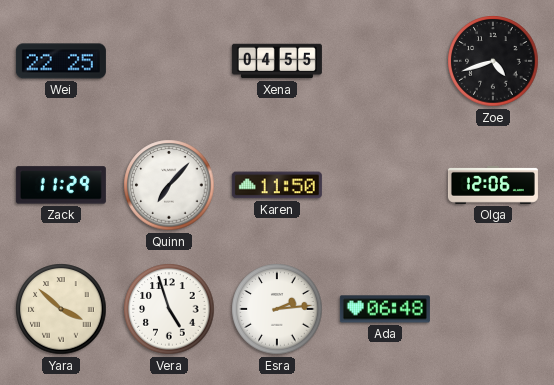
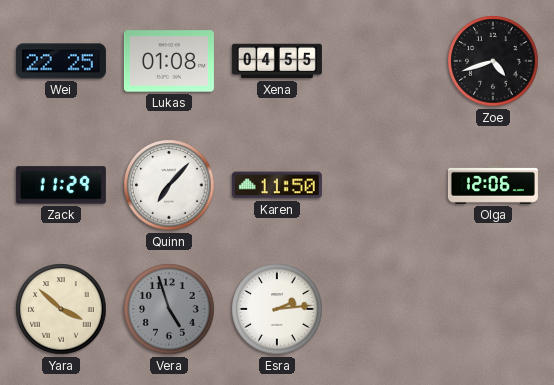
Lukas: none -> 01:08 (169, 61)
Vera dial: white -> grey (169, 309)
Ada: 06:48 -> none (385, 309)
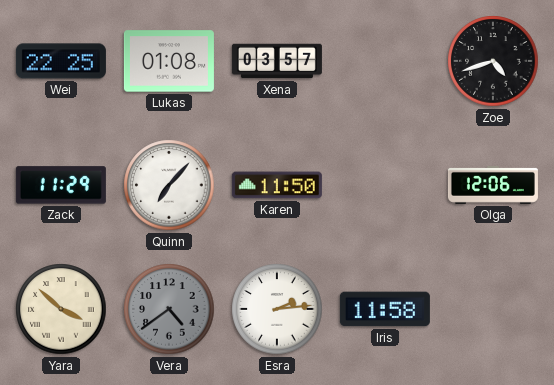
Xena: 04:55 -> 03:57 (277, 61)
Vera: 4:57 -> 4:39 (169, 309)
Iris: none -> 11:58 (385, 309)
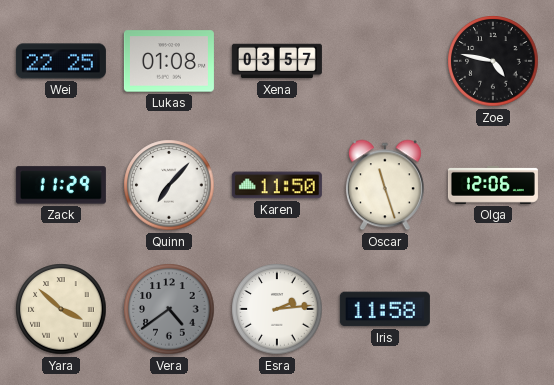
Zoe: 4:42 -> 4:47 (493, 61)
Oscar: none -> 11:27 (385, 185)
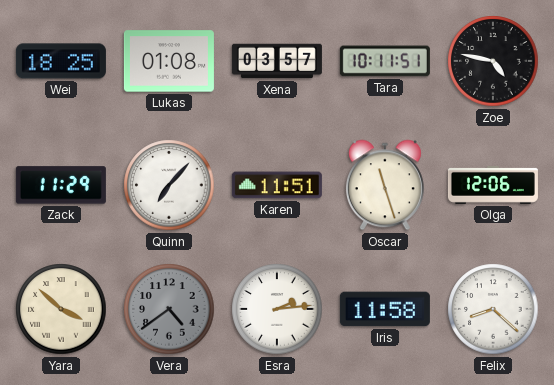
Wei: 22:25 -> 18:25 (61, 61)
Tara: none -> 10:11 (385, 61)
Karen: 11:50 -> 11:51 (277, 185)
Felix: none -> 8:22 (493, 309)
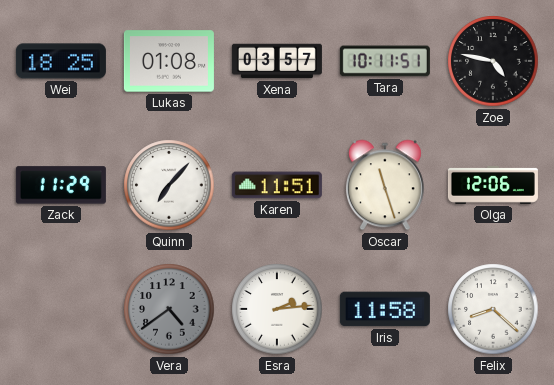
Yara: 3:52 -> none (61, 309)
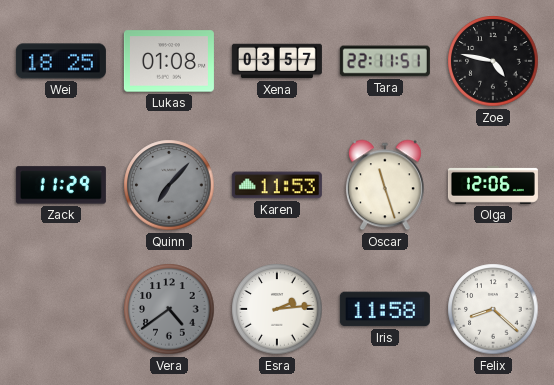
Tara: 10:11 -> 22:11 (385, 61)
Quinn dial: white -> grey (169, 185)
Karen: 11:51 -> 11:53 (277, 185)
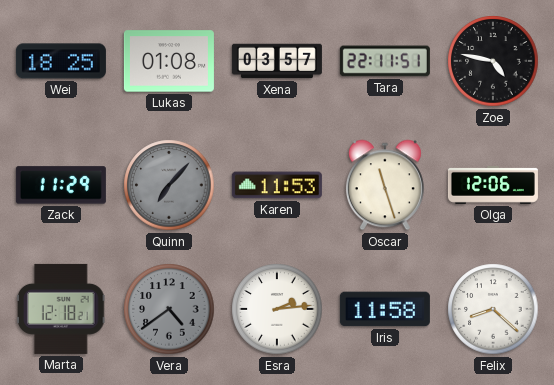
Marta: none -> 12:18 (62, 309)
